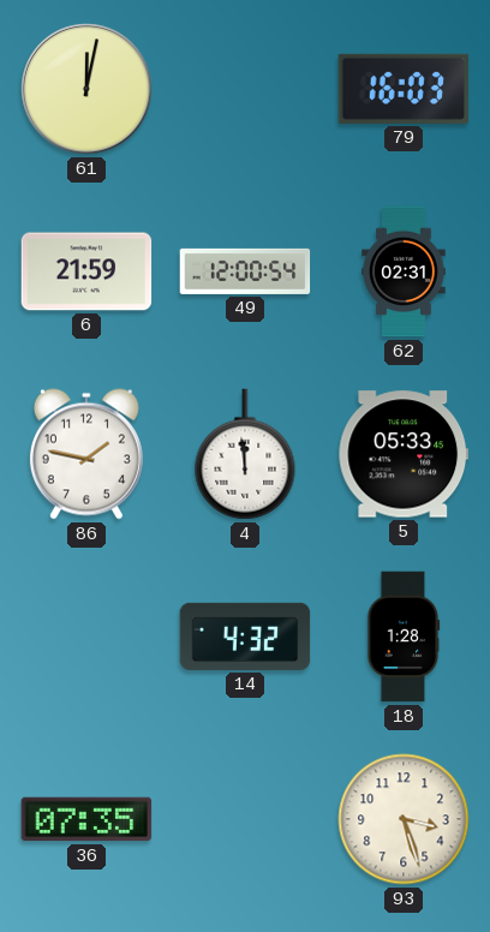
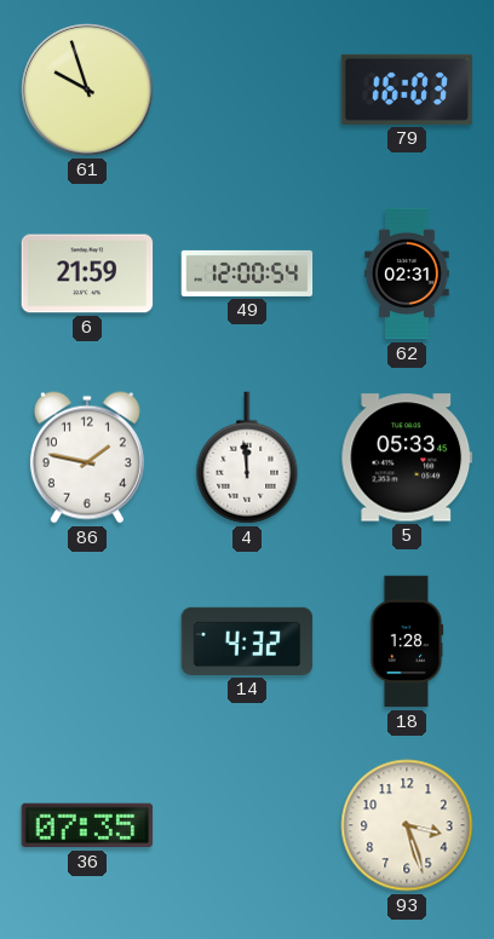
61: 12:02 -> 9:57 (87, 90)
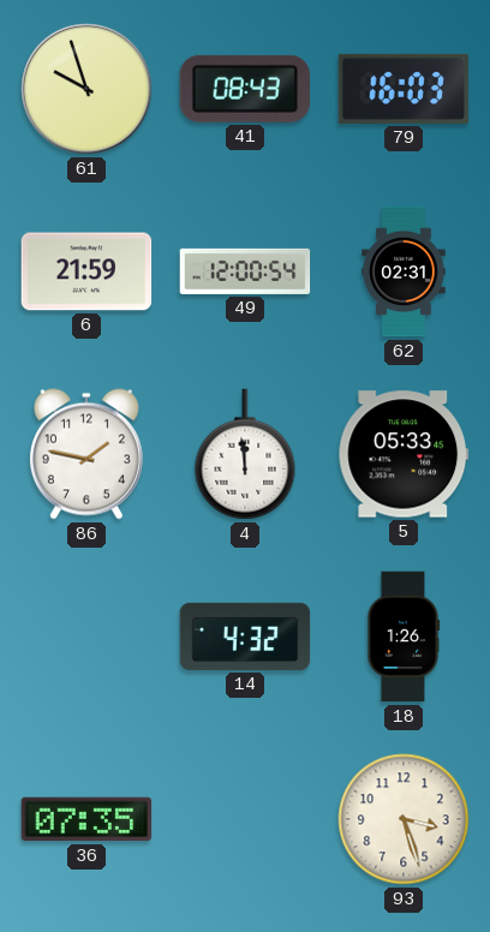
41: none -> 08:43 (244, 89)
18: 1:28 -> 1:26 (404, 637)
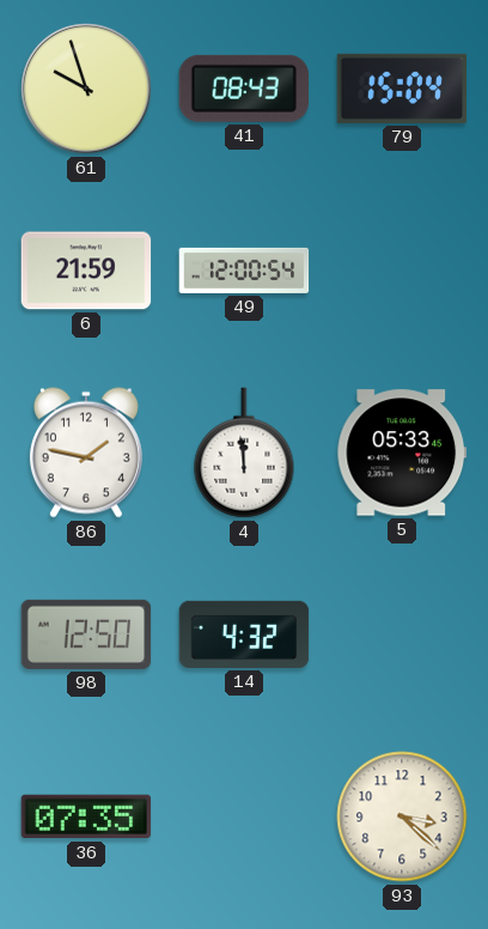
79: 16:03 -> 15:04 (402, 89)
62: 02:31 -> none (404, 271)
98: none -> 12:50 (86, 634)
18: 1:26 -> none (404, 637)
93: 3:27 -> 3:22 (402, 816)
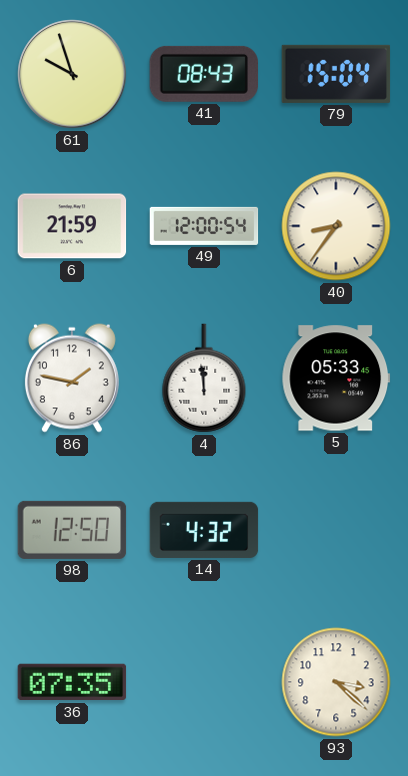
40: none -> 8:36 (336, 226)
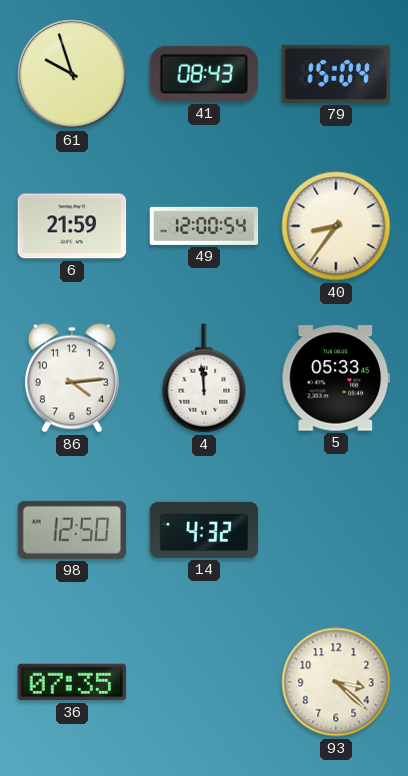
86: 1:47 -> 4:14 (72, 378)
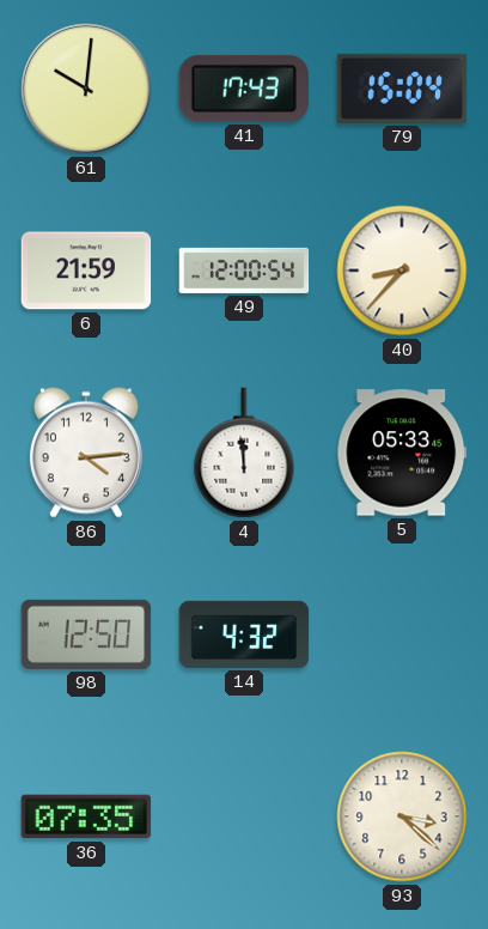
61: 9:57 -> 10:01 (86, 89)
41: 08:43 -> 17:43 (243, 89)
40: 8:36 -> 8:37 (402, 271)
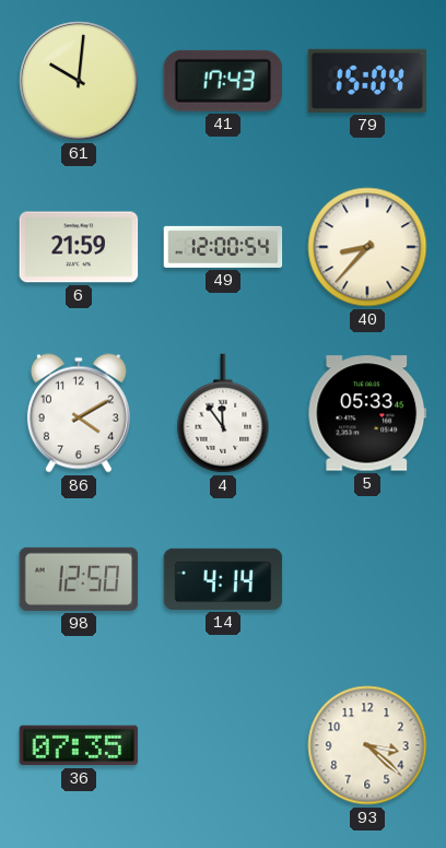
86: 4:14 -> 4:10 (79, 413)
4: 11:59 -> 11:54 (223, 413)
14: 4:32 -> 4:14 (223, 579)
